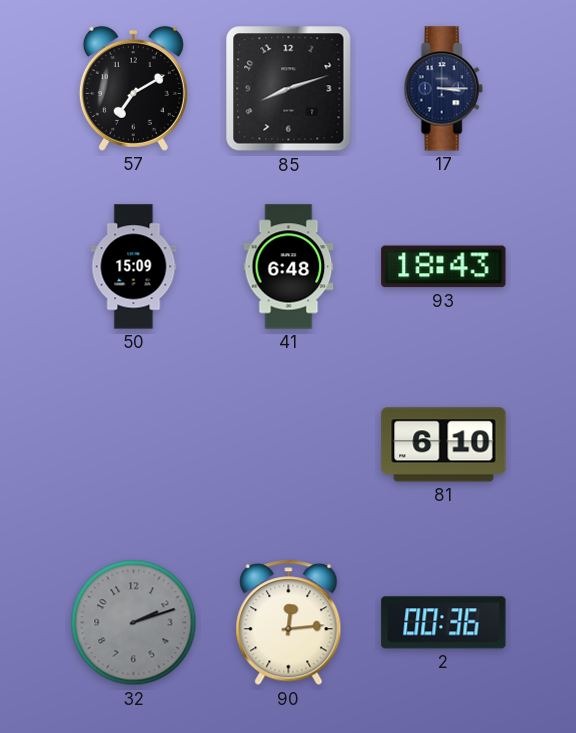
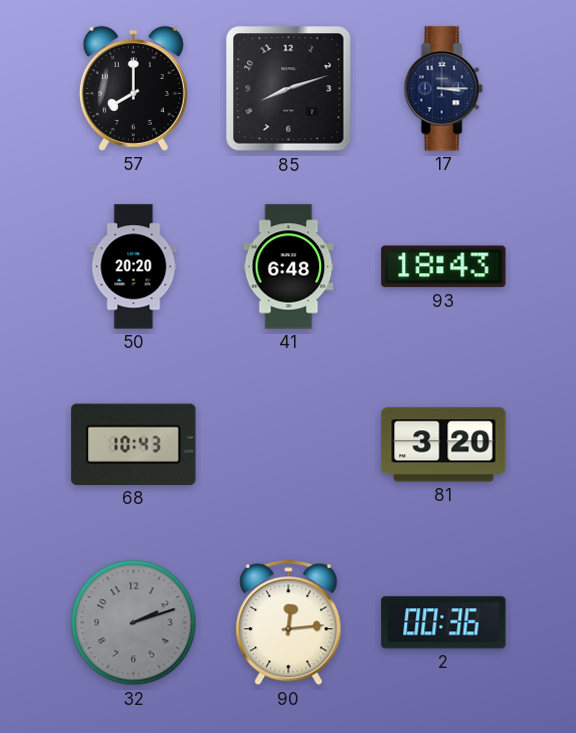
57: 7:10 -> 8:00 (133, 88)
50: 15:09 -> 20:20 (134, 267)
68: none -> 10:43 (134, 444)
81: 6:10 -> 3:20 (444, 445)
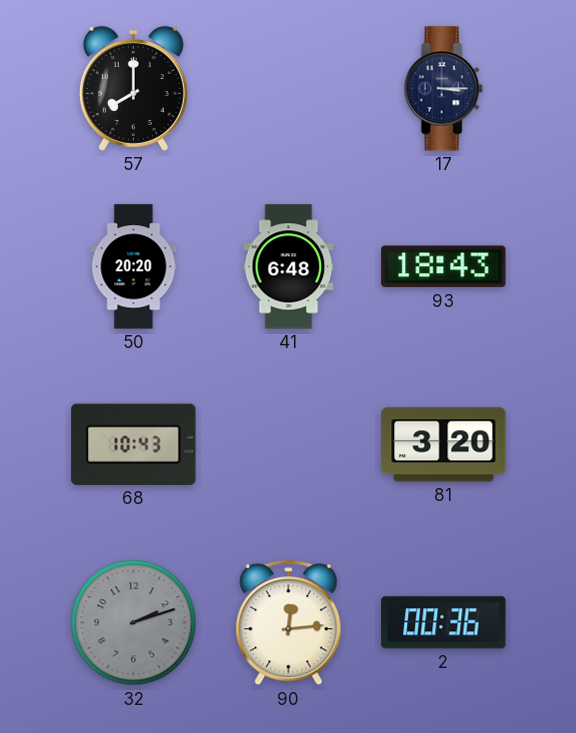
85: 8:12 -> none (289, 89)
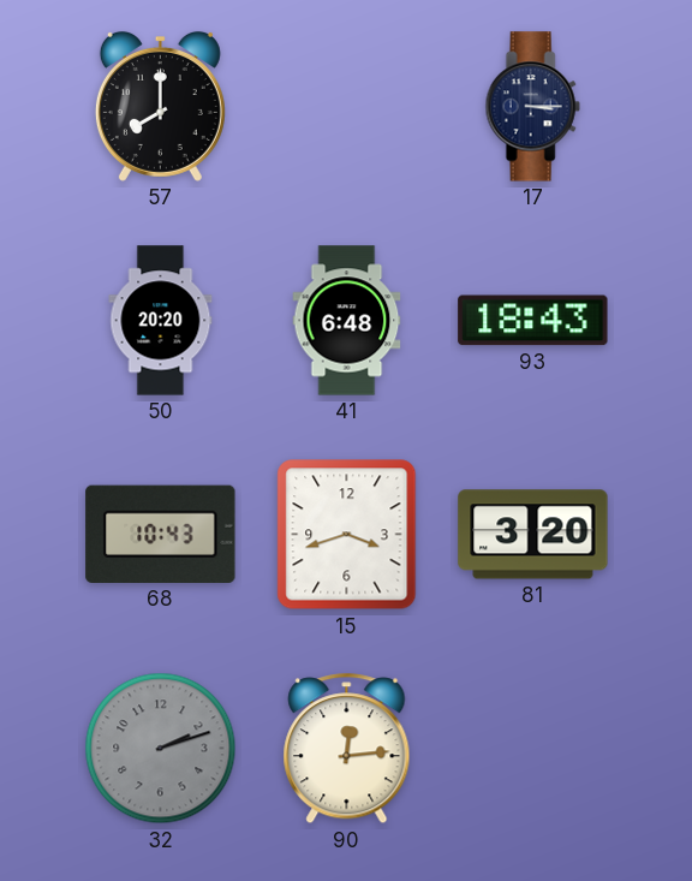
15: none -> 3:42 (347, 535)
2: 00:36 -> none (444, 623)
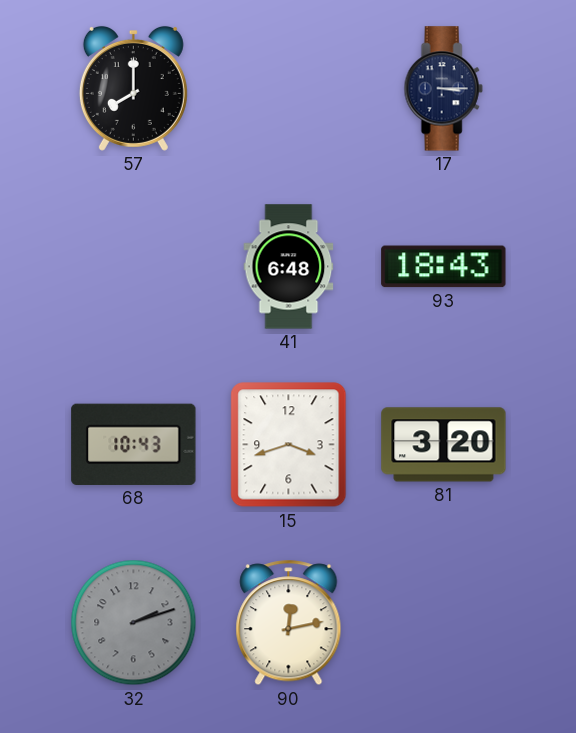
50: 20:20 -> none (161, 321)
90: 12:14 -> 12:13 (289, 623)
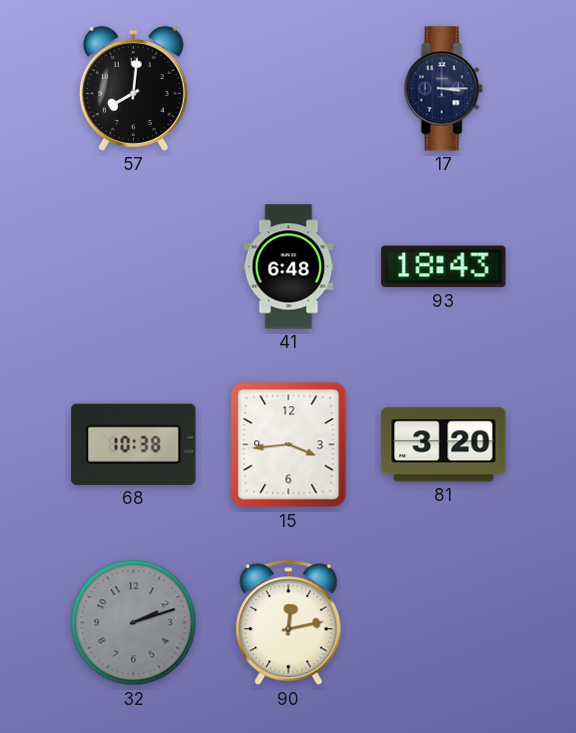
57: 8:00 -> 8:01 (133, 88)
68: 10:43 -> 10:38 (134, 444)
15: 3:42 -> 3:44 (289, 445)
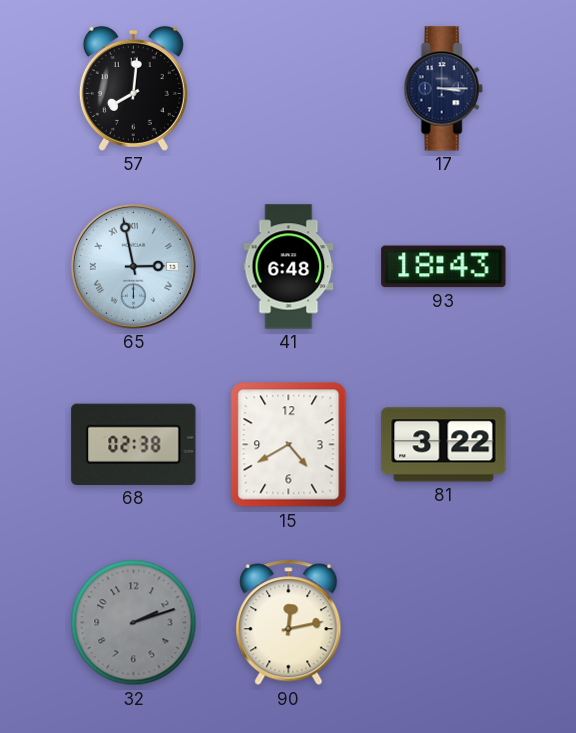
65: none -> 2:58 (133, 266)
68: 10:38 -> 02:38 (134, 444)
15: 3:44 -> 4:40 (289, 445)
81: 3:20 -> 3:22 (444, 445)
